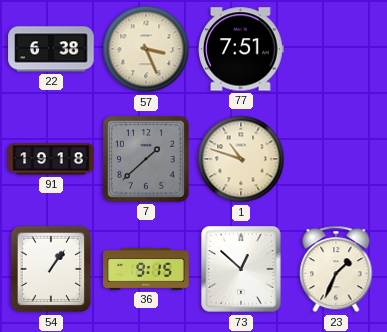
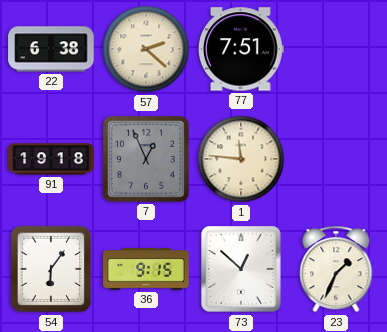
57: 3:26 -> 2:22 (146, 49)
7: 1:38 -> 12:56 (147, 160)
1: 10:48 -> 11:46 (241, 159)
54: 1:06 -> 6:06 (51, 269)
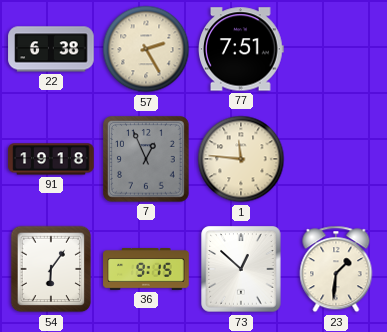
57: 2:22 -> 2:25 (146, 49)
23: 1:34 -> 1:31 (336, 269)
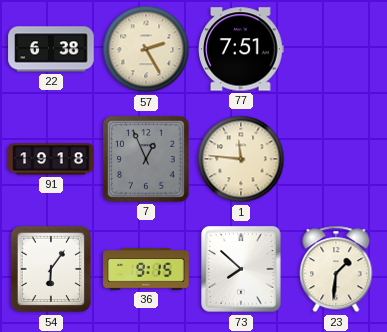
73: 12:52 -> 7:52 (241, 269)
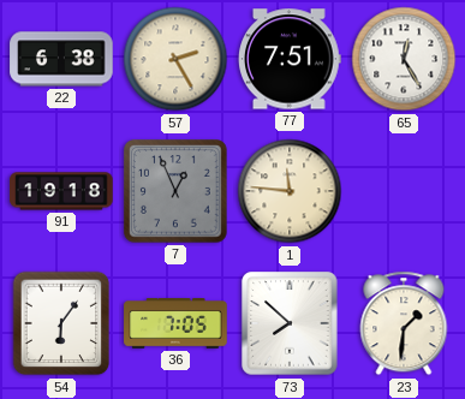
65: none -> 12:25 (404, 59)
36: 9:15 -> 7:05 (175, 324)
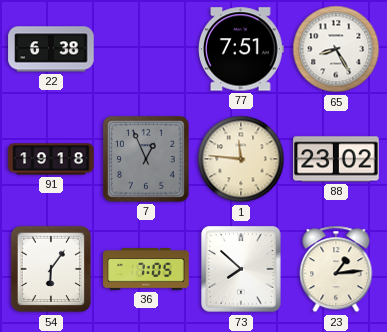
57: 2:25 -> none (175, 59)
65: 12:25 -> 8:25 (336, 49)
88: none -> 23:02 (336, 159)
23: 1:31 -> 1:14 (336, 269)
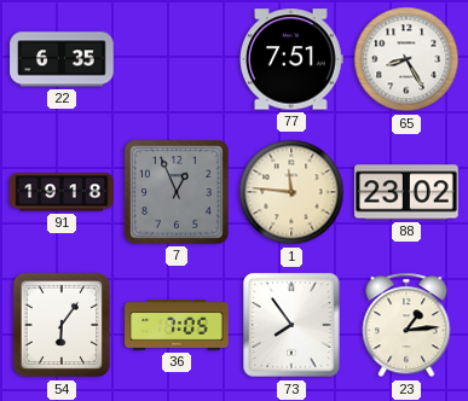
22: 6:38 -> 6:35 (62, 59)
73: 7:52 -> 7:54 (291, 325)
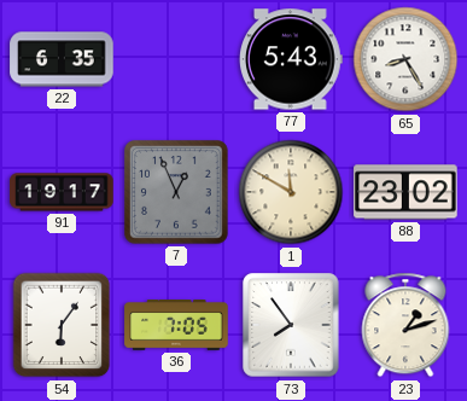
77: 7:51 -> 5:43 (292, 59)
91: 19:18 -> 19:17 (62, 192)
1: 11:46 -> 11:50 (291, 192)
23: 1:14 -> 1:12 (405, 325)
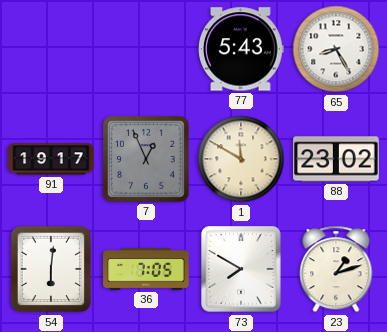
22: 6:35 -> none (62, 59)
54: 6:06 -> 6:01 (51, 269)
73: 7:54 -> 7:50 (241, 269)
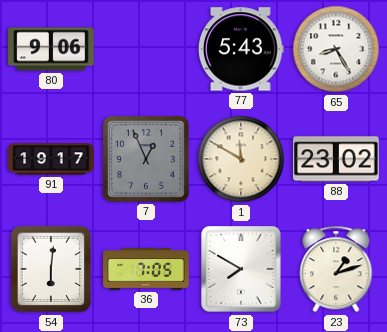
80: none -> 9:06 (51, 49)
